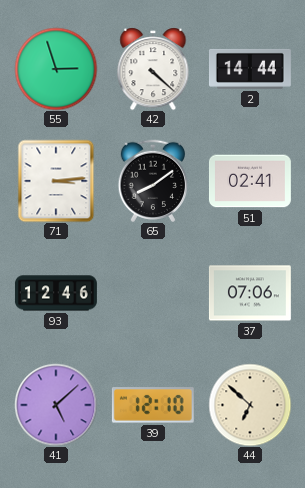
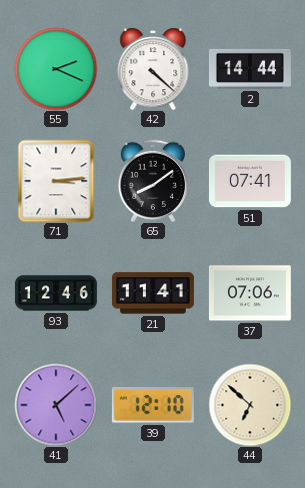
55: 2:57 -> 2:19 (56, 69)
51: 02:41 -> 07:41 (250, 181)
21: none -> 11:41 (153, 293)
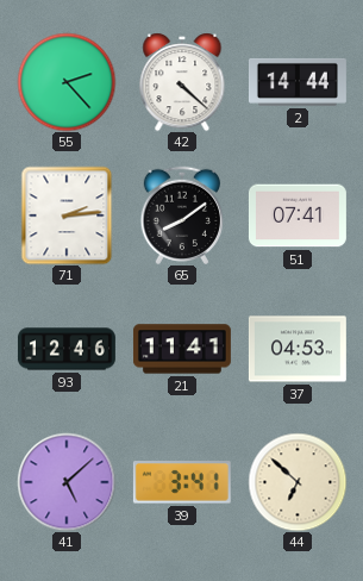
55: 2:19 -> 2:23 (67, 82)
71: 3:14 -> 2:14 (67, 215)
37: 07:06 -> 04:53 (298, 349)
39: 12:10 -> 3:41 (182, 482)
